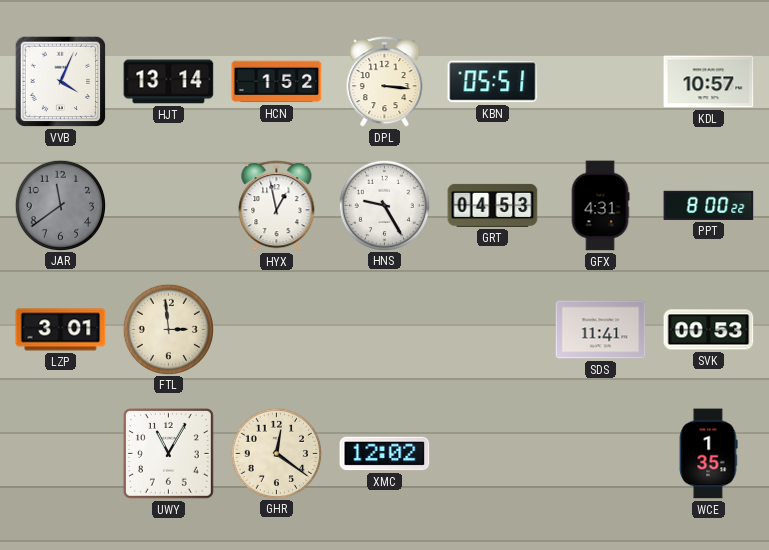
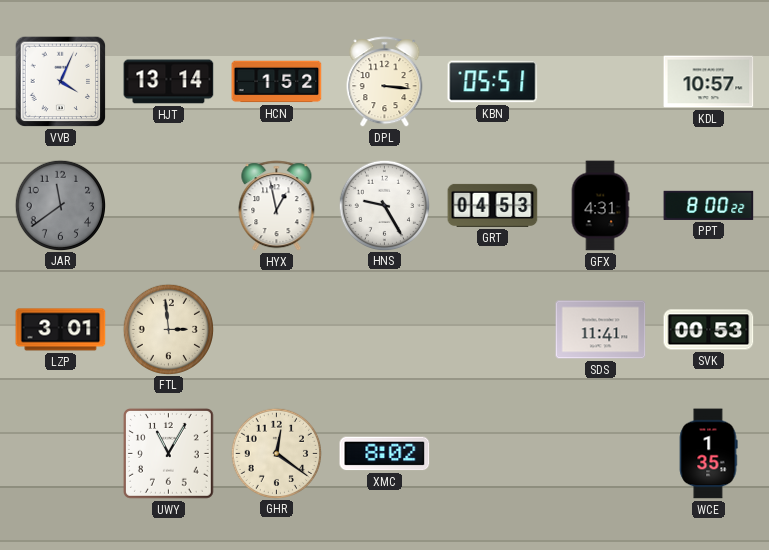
XMC: 12:02 -> 8:02 (385, 454)
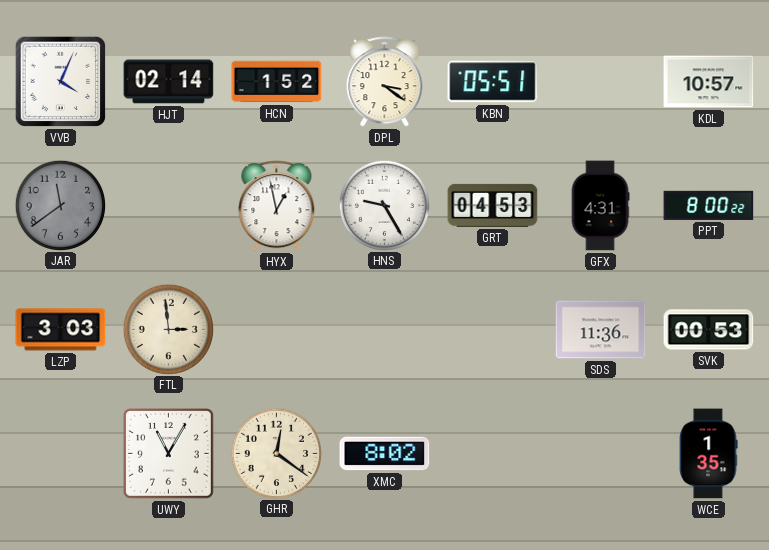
HJT: 13:14 -> 02:14 (169, 82)
DPL: 3:16 -> 3:21 (385, 82)
LZP: 3:01 -> 3:03 (61, 330)
SDS: 11:41 -> 11:36 (601, 330)
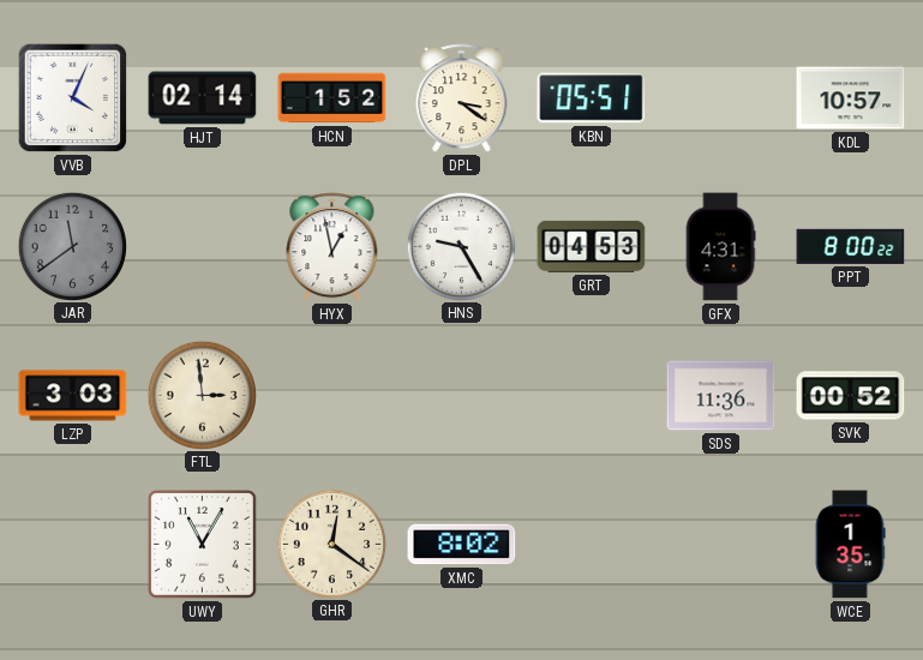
SVK: 00:53 -> 00:52 (851, 396)
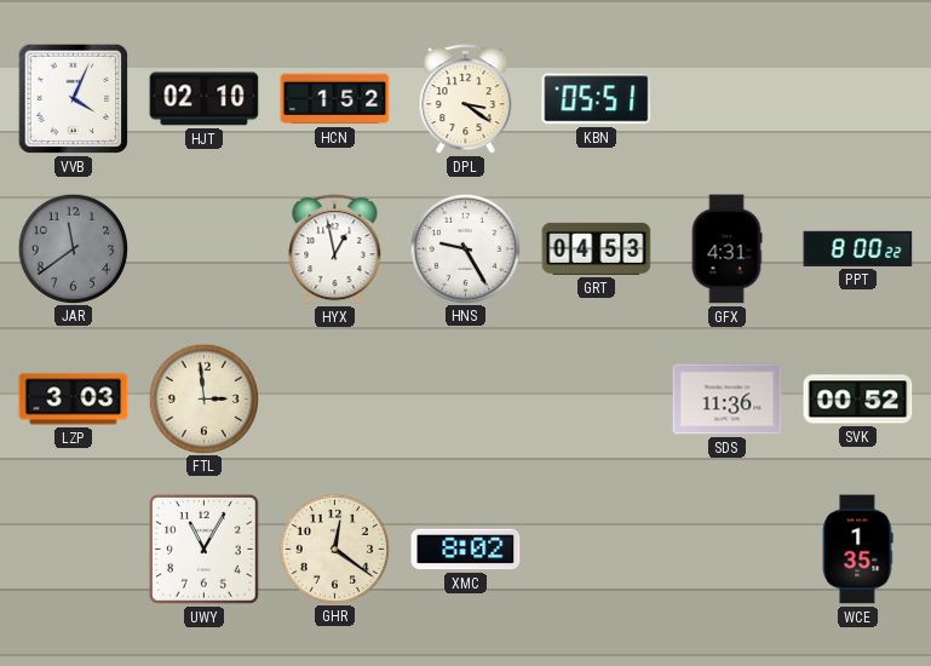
HJT: 02:14 -> 02:10 (205, 99)
KDL: 10:57 -> none (851, 98)
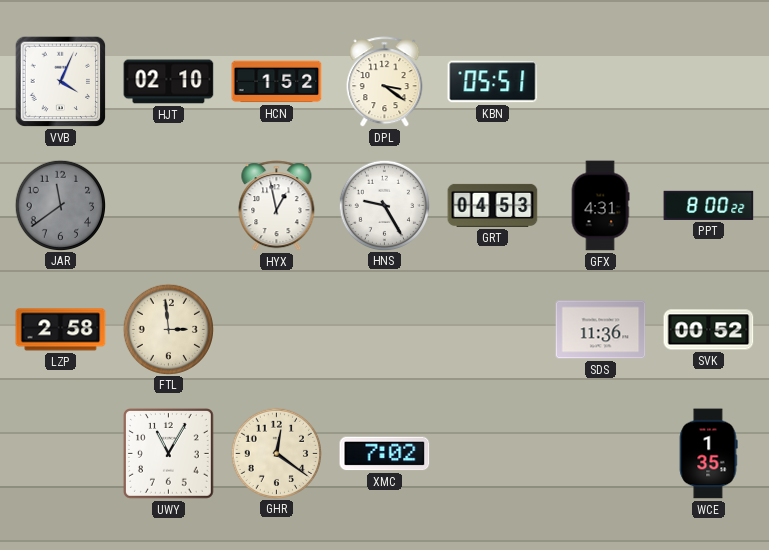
LZP: 3:03 -> 2:58 (61, 330)
XMC: 8:02 -> 7:02 (385, 454)
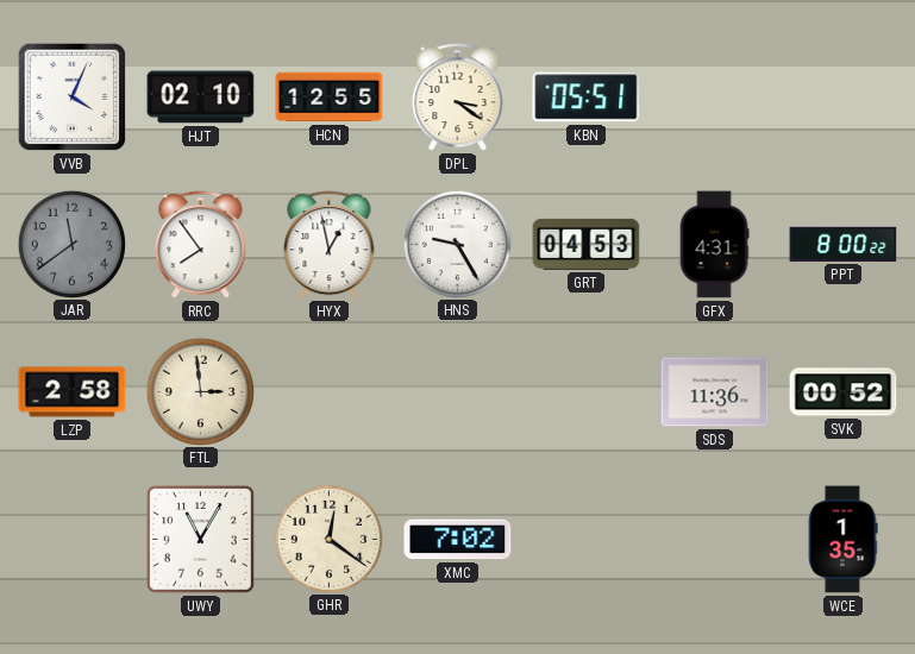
HCN: 1:52 -> 12:55 (330, 98)
RRC: none -> 7:54 (201, 245)
